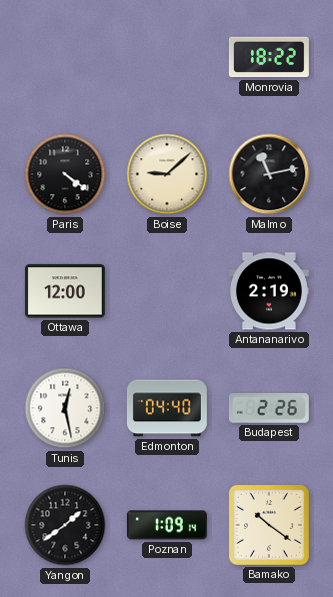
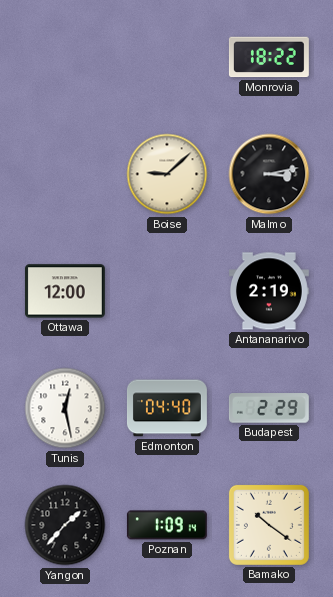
Paris: 4:21 -> none (65, 174)
Malmo: 11:13 -> 3:13 (269, 174)
Budapest: 2:26 -> 2:29 (269, 408)
Yangon: 1:39 -> 1:37 (65, 525)
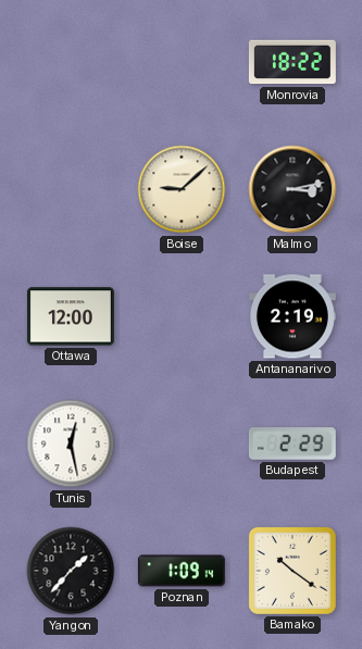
Edmonton: 04:40 -> none (167, 408)
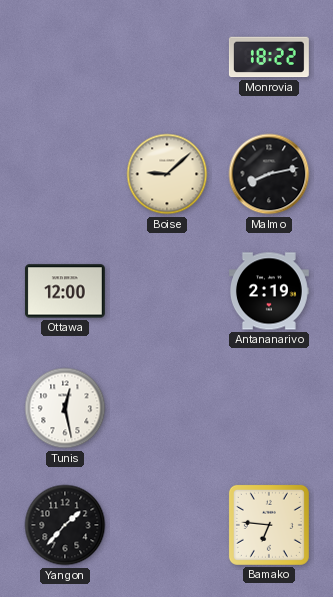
Malmo: 3:13 -> 8:13 (269, 174)
Budapest: 2:29 -> none (292, 444)
Poznan: 1:09 -> none (182, 571)
Bamako: 10:21 -> 6:46 (269, 525)
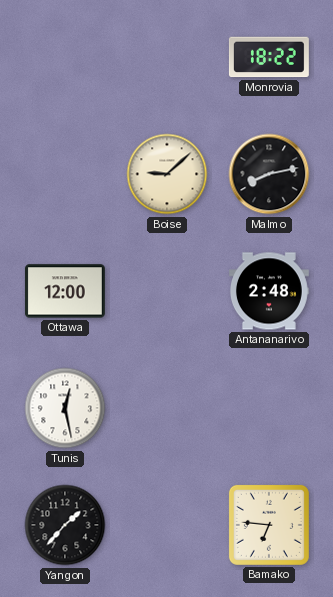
Antananarivo: 2:19 -> 2:48 (269, 291)
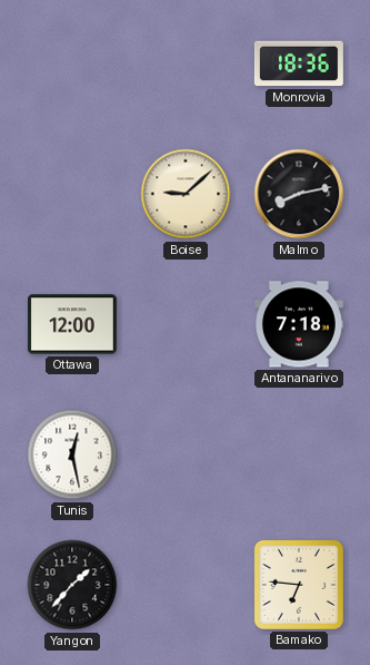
Monrovia: 18:22 -> 18:36 (299, 63)
Antananarivo: 2:48 -> 7:18 (299, 324)
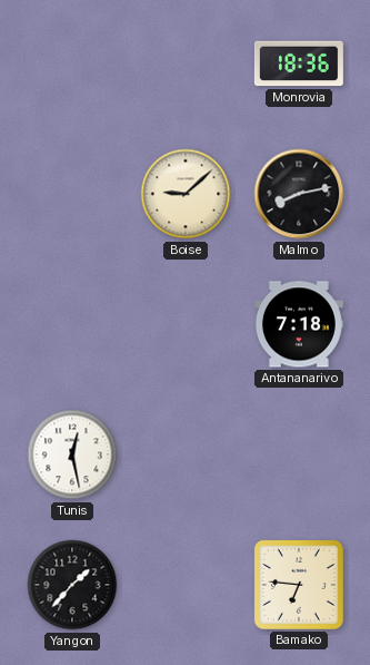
Ottawa: 12:00 -> none (72, 324)
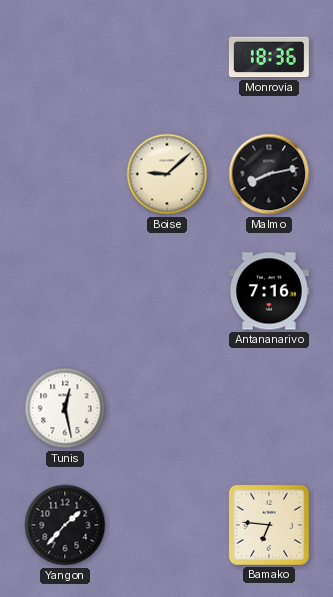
Antananarivo: 7:18 -> 7:16 (269, 291)
